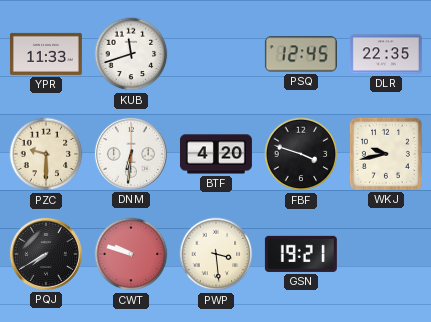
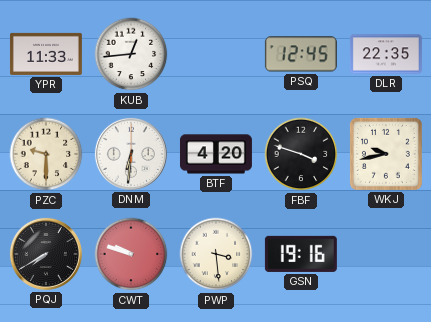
KUB: 11:42 -> 12:44 (131, 54)
GSN: 19:21 -> 19:16 (301, 254)
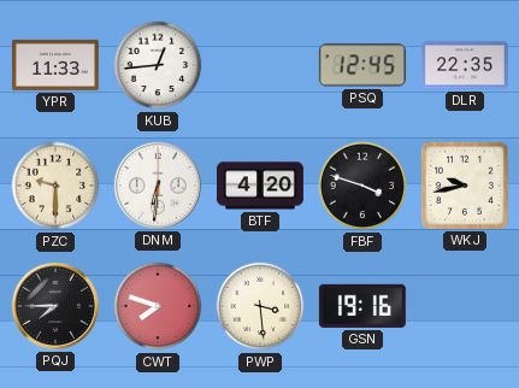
PQJ: 7:40 -> 7:45 (55, 306)
CWT: 9:48 -> 7:48 (158, 306)
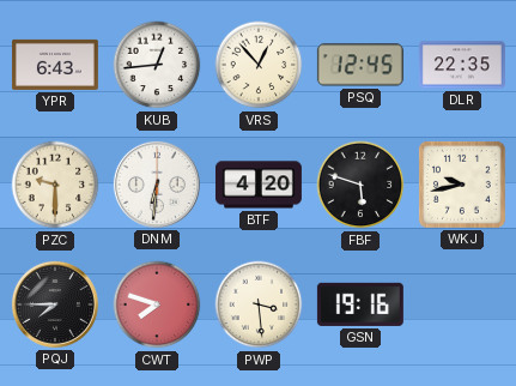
YPR: 11:33 -> 6:43 (55, 65)
VRS: none -> 12:53 (259, 65)
FBF: 3:48 -> 5:48 (360, 185)
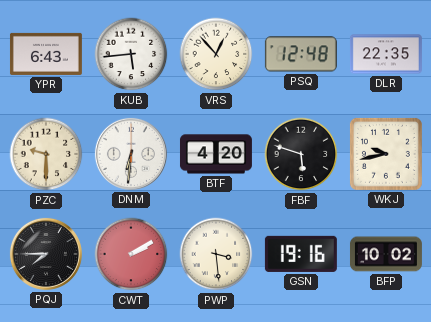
KUB: 12:44 -> 5:44 (131, 54)
PSQ: 12:45 -> 12:48 (301, 54)
CWT: 7:48 -> 2:10 (131, 254)
BFP: none -> 10:02 (386, 254)
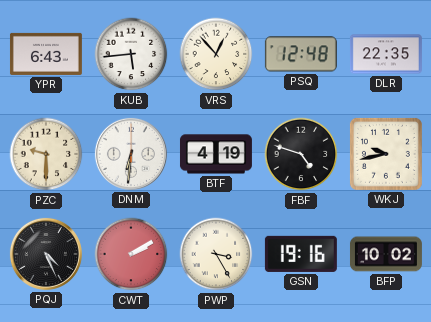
BTF: 4:20 -> 4:19 (216, 154)
FBF: 5:48 -> 4:48 (301, 154)
PQJ: 7:45 -> 4:26 (46, 254)
PWP: 3:29 -> 3:25 (216, 254)
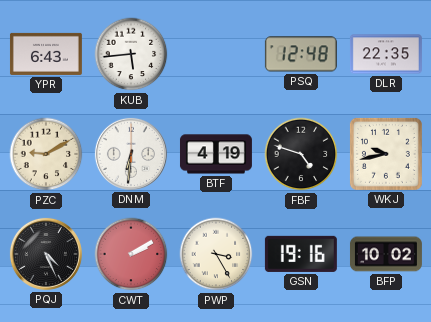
VRS: 12:53 -> none (216, 54)
PZC: 9:30 -> 9:10 (46, 154)
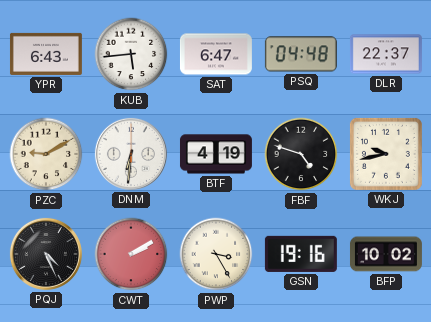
SAT: none -> 6:47 (216, 54)
PSQ: 12:48 -> 04:48 (301, 54)
DLR: 22:35 -> 22:37 (386, 54)
